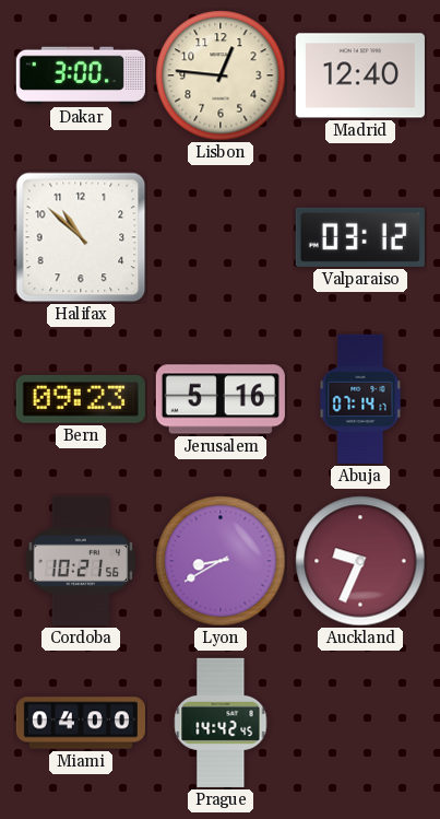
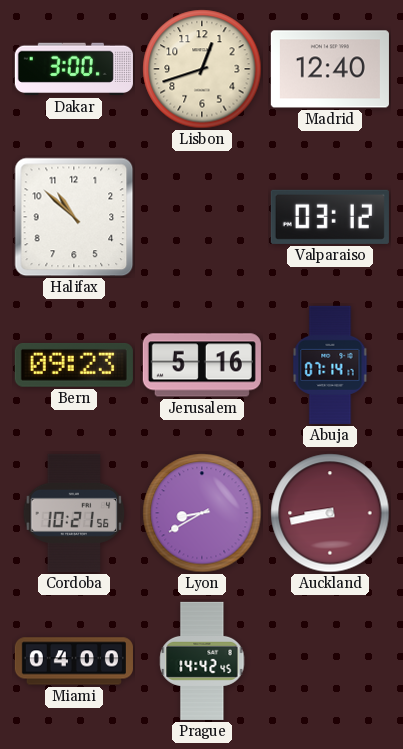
Lisbon: 12:46 -> 12:42 (202, 69)
Auckland: 9:34 -> 8:43 (330, 513)
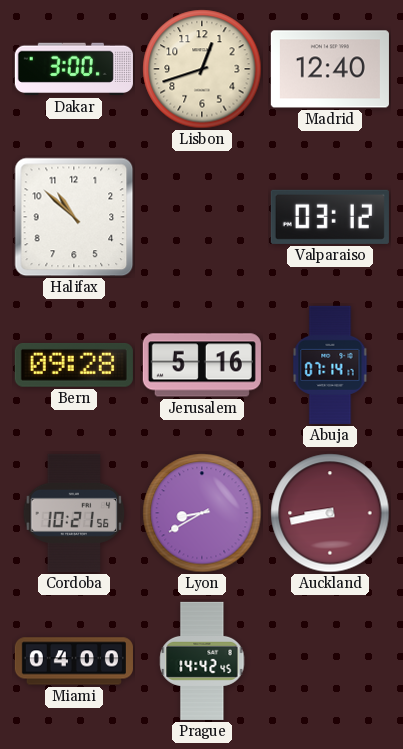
Bern: 09:23 -> 09:28 (74, 365)
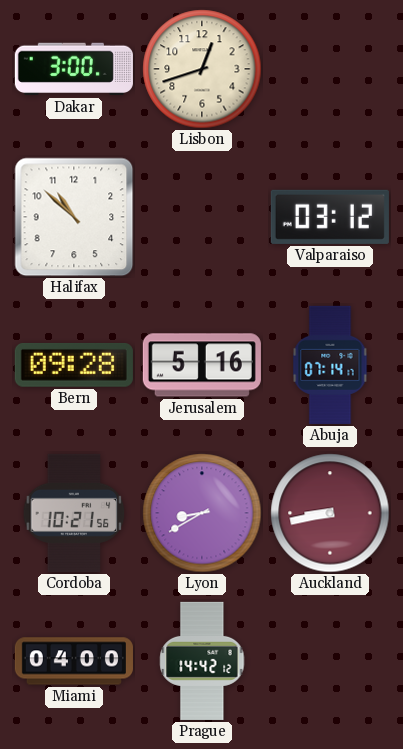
Madrid: 12:40 -> none (330, 69)
Prague: 14:42:45 -> 14:42:12 (202, 661)
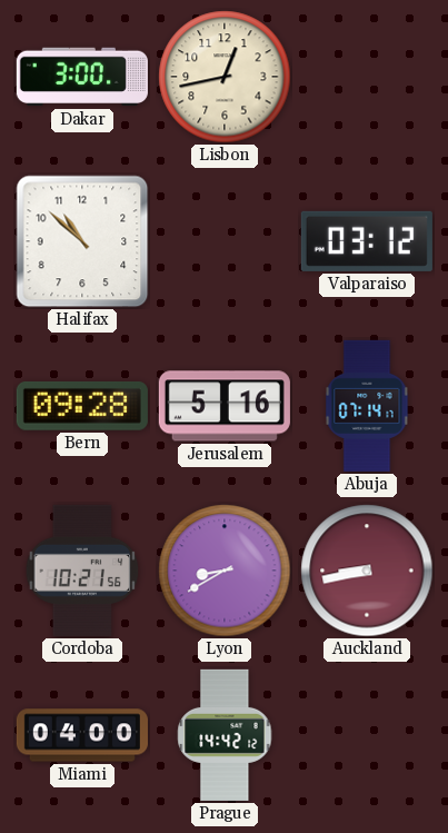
Lisbon: 12:42 -> 12:43 (225, 77)
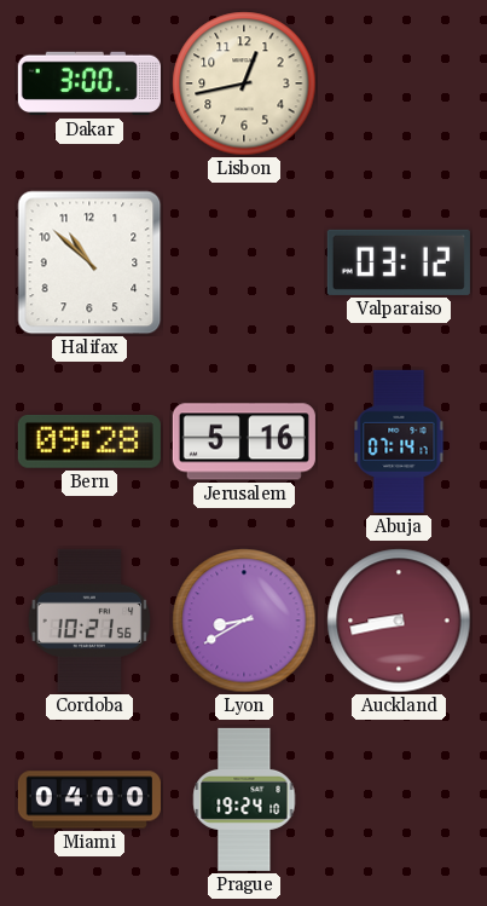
Prague: 14:42 -> 19:24 (244, 800)
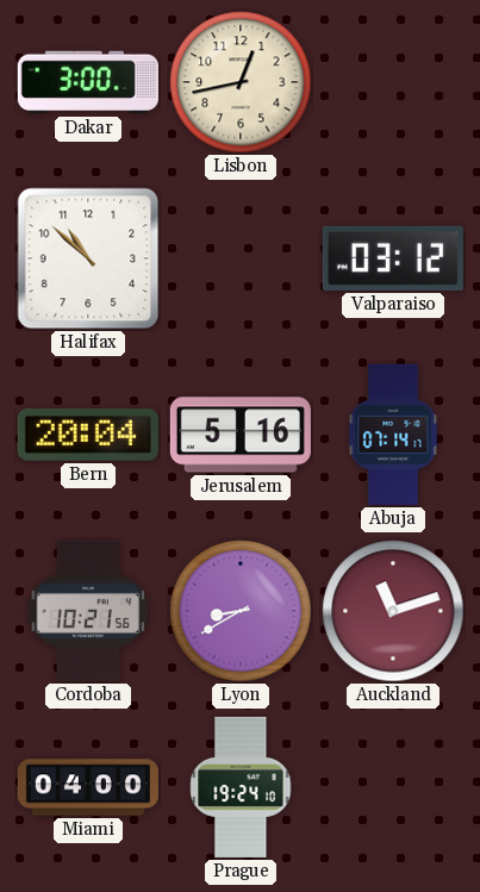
Bern: 09:28 -> 20:04 (88, 435)
Auckland: 8:43 -> 11:12 (393, 611)
